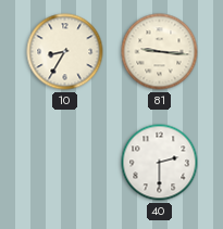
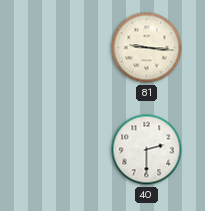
10: 8:35 -> none (65, 52)
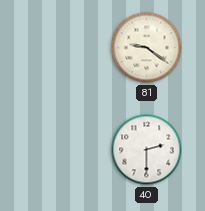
81: 9:16 -> 9:21 (147, 48)
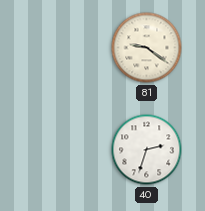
40: 2:30 -> 2:33 (147, 150)
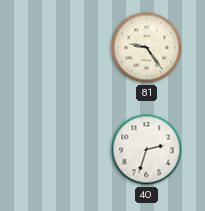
81: 9:21 -> 9:24 (147, 48)
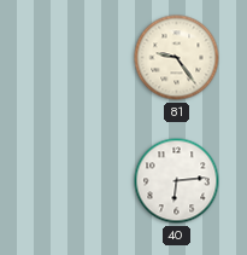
40: 2:33 -> 6:14 (177, 181)
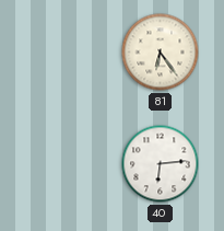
81: 9:24 -> 6:24 (161, 53)
